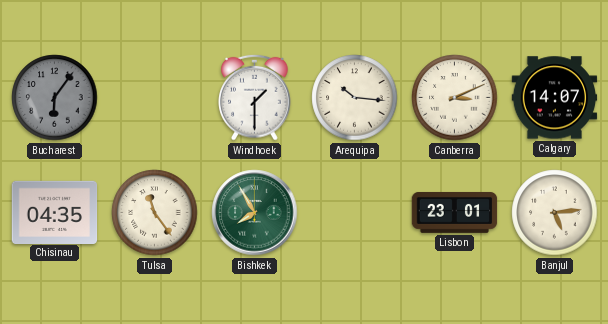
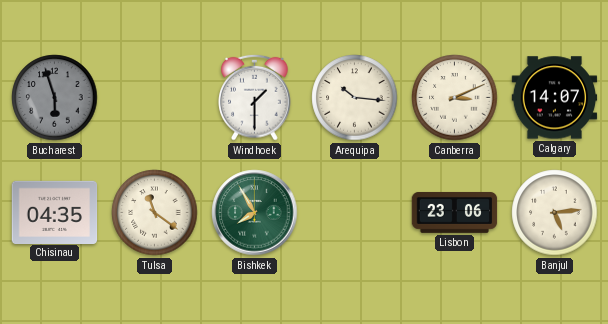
Bucharest: 6:06 -> 5:57 (55, 98)
Tulsa: 11:24 -> 11:21 (155, 213)
Lisbon: 23:01 -> 23:06 (455, 213)
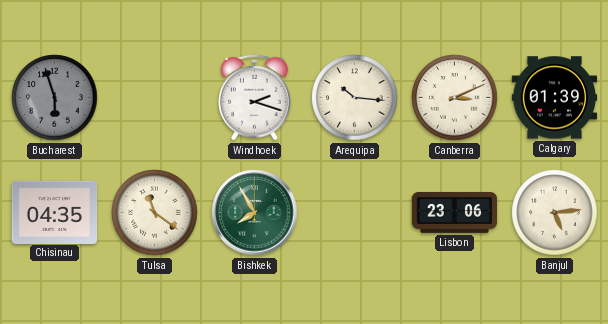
Windhoek: 1:30 -> 2:18 (255, 97)
Calgary: 14:07 -> 01:39 (555, 98)
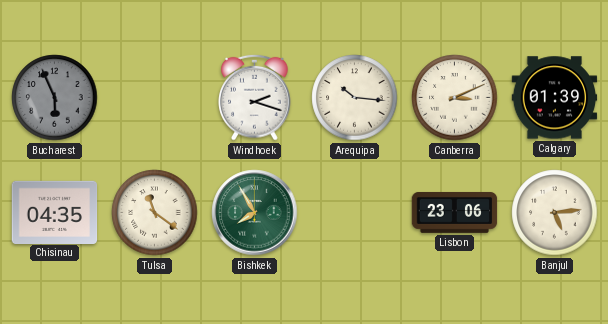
Bucharest: 5:57 -> 5:56 (55, 98)
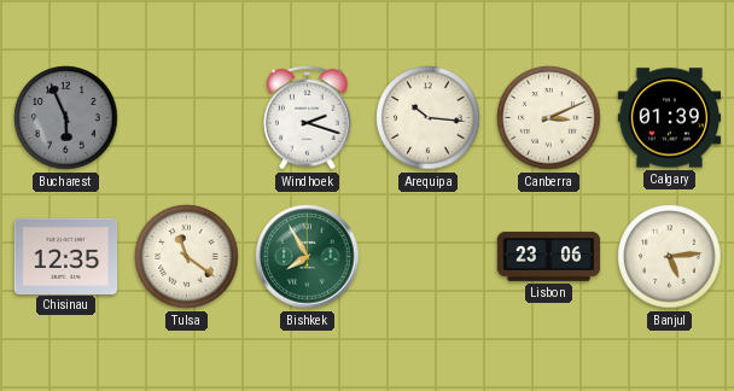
Chisinau: 04:35 -> 12:35 (66, 256)
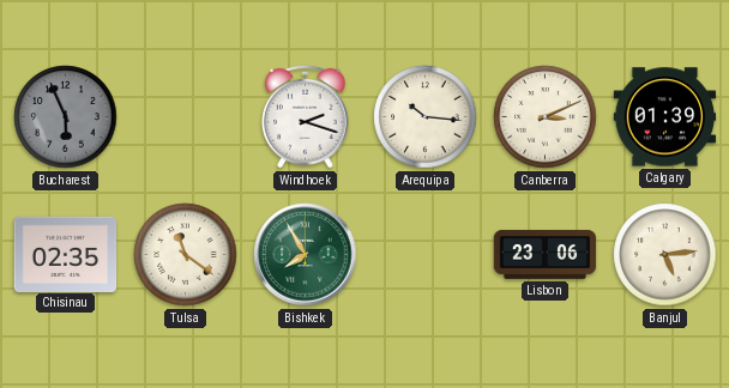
Chisinau: 12:35 -> 02:35 (66, 254)
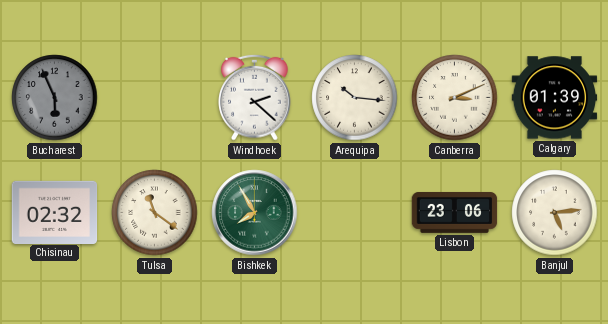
Windhoek: 2:18 -> 2:22 (255, 97)
Chisinau: 02:35 -> 02:32 (55, 212)
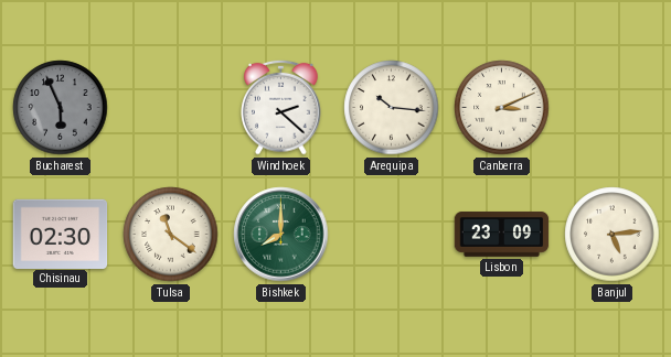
Calgary: 01:39 -> none (555, 98)
Chisinau: 02:32 -> 02:30 (61, 234)
Bishkek: 7:55 -> 8:00 (281, 235)
Lisbon: 23:06 -> 23:09 (502, 235)
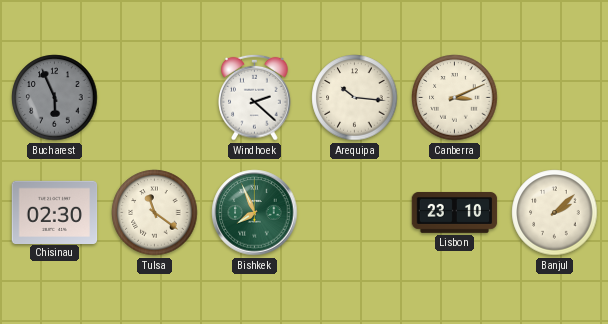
Bishkek: 8:00 -> 7:56 (255, 213)
Lisbon: 23:09 -> 23:10 (455, 213)
Banjul: 5:14 -> 2:08 (555, 213)
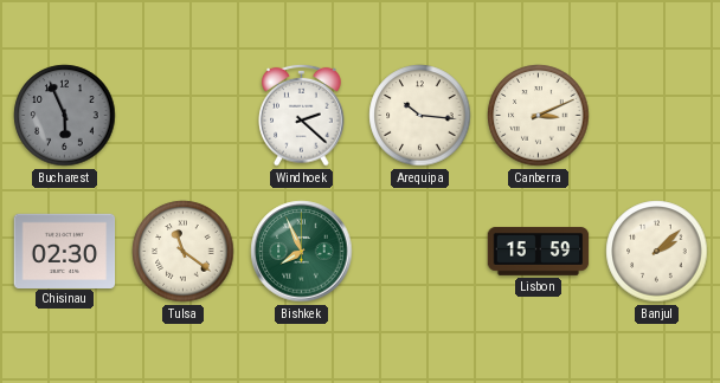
Lisbon: 23:10 -> 15:59 (539, 252)
